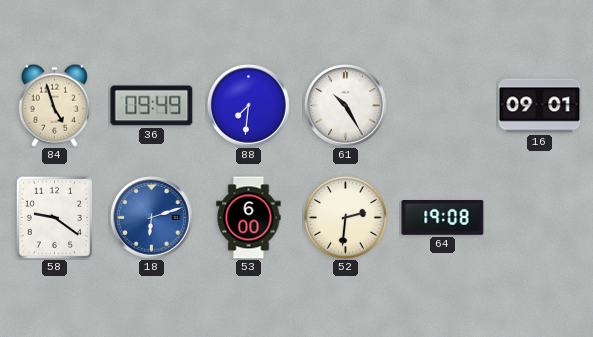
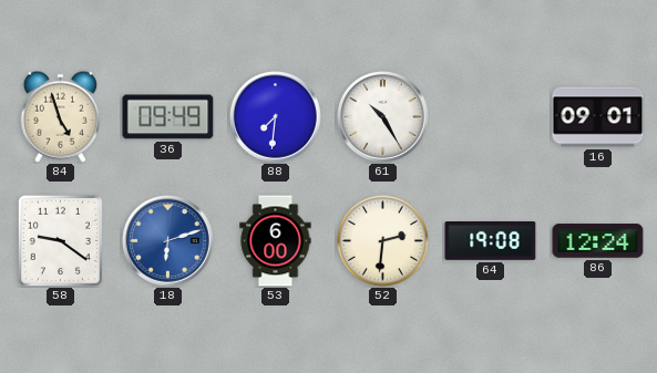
86: none -> 12:24 (598, 241)
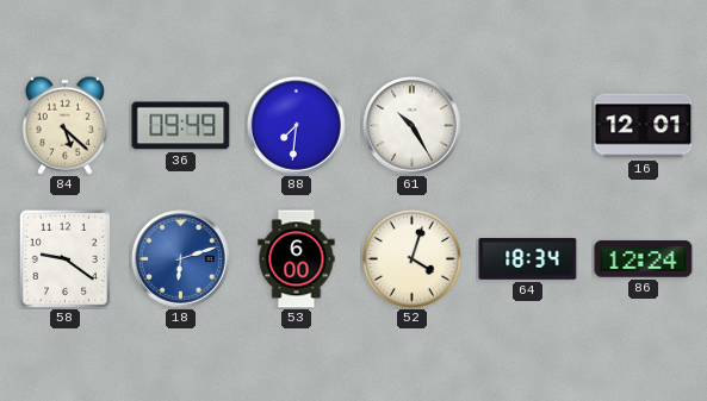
84: 4:57 -> 5:22 (64, 125)
16: 09:01 -> 12:01 (644, 126)
52: 2:31 -> 4:03 (411, 258)
64: 19:08 -> 18:34 (528, 259)
